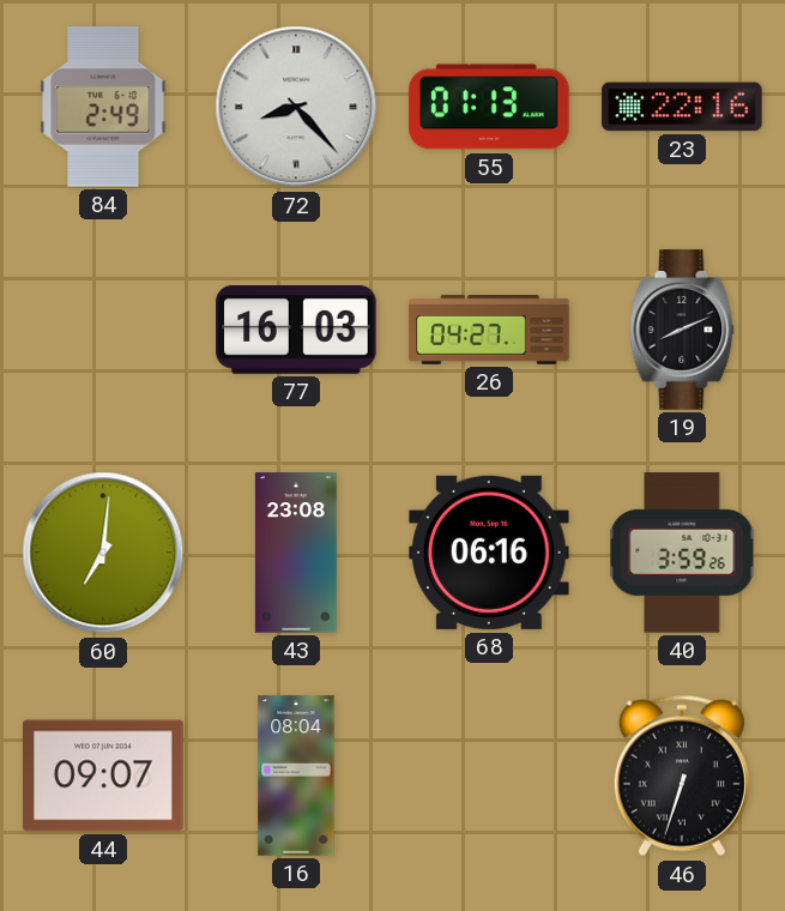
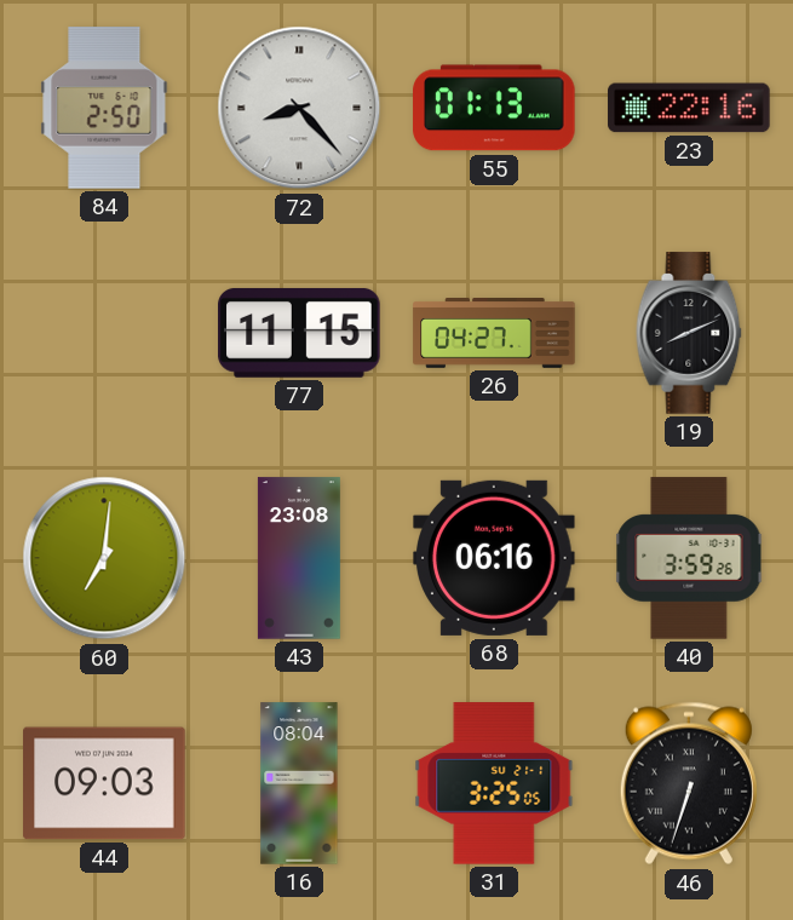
84: 2:49 -> 2:50 (104, 108)
77: 16:03 -> 11:15 (299, 333)
44: 09:07 -> 09:03 (104, 783)
31: none -> 3:25 (494, 783)
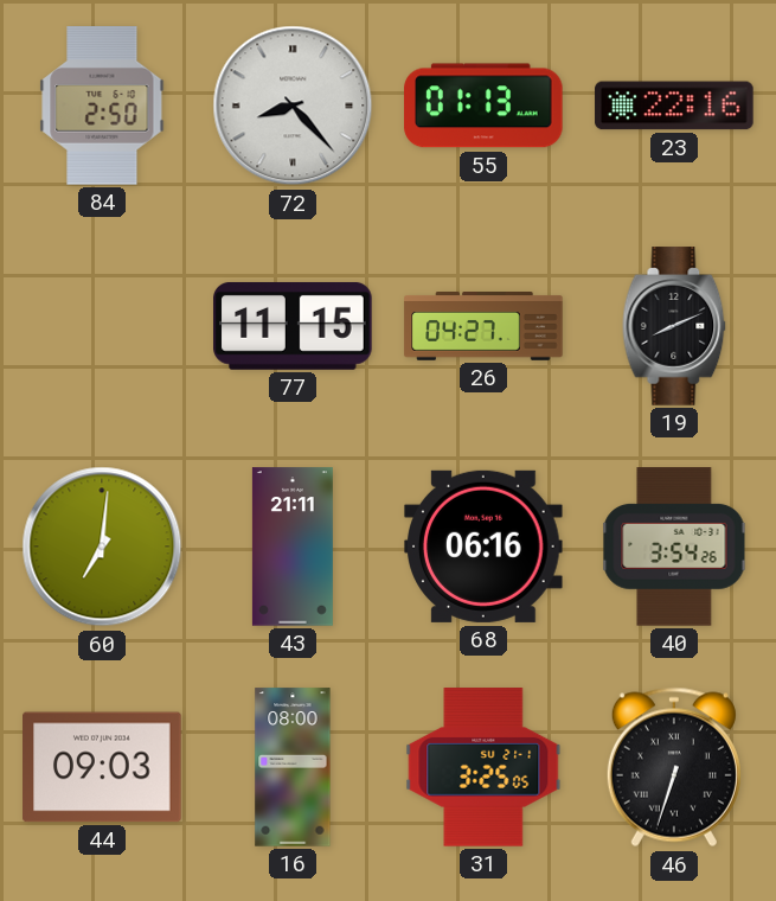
43: 23:08 -> 21:11 (293, 547)
40: 3:59 -> 3:54 (674, 547)
16: 08:04 -> 08:00 (293, 767)
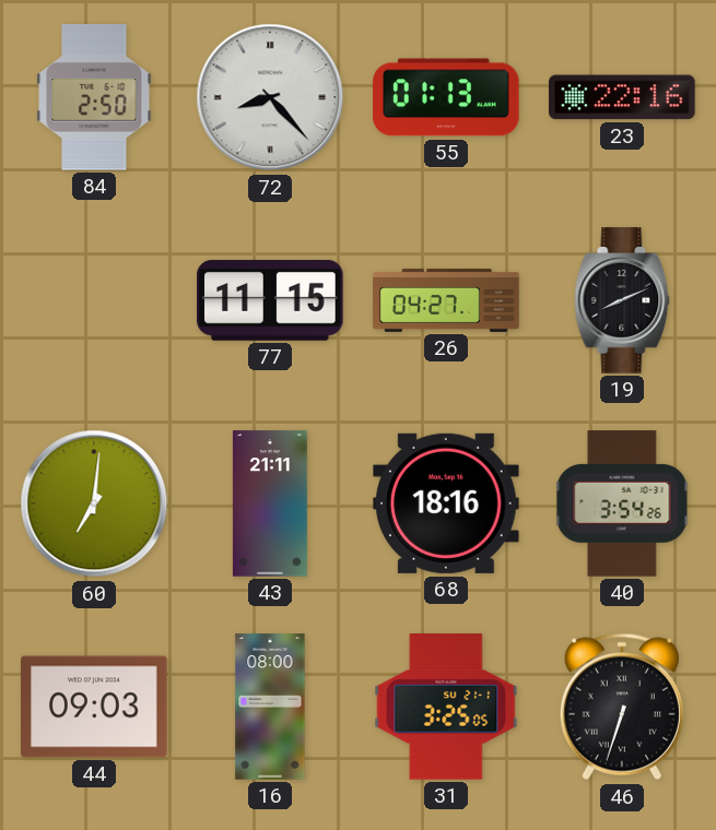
68: 06:16 -> 18:16 (446, 503)
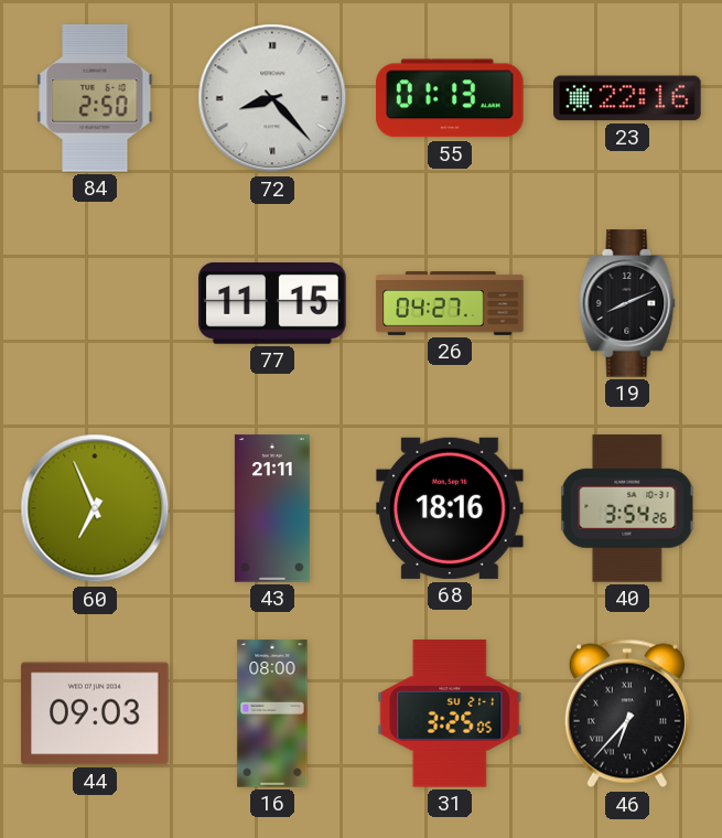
60: 7:01 -> 6:56 (95, 508)
46: 6:33 -> 6:37 (627, 713)
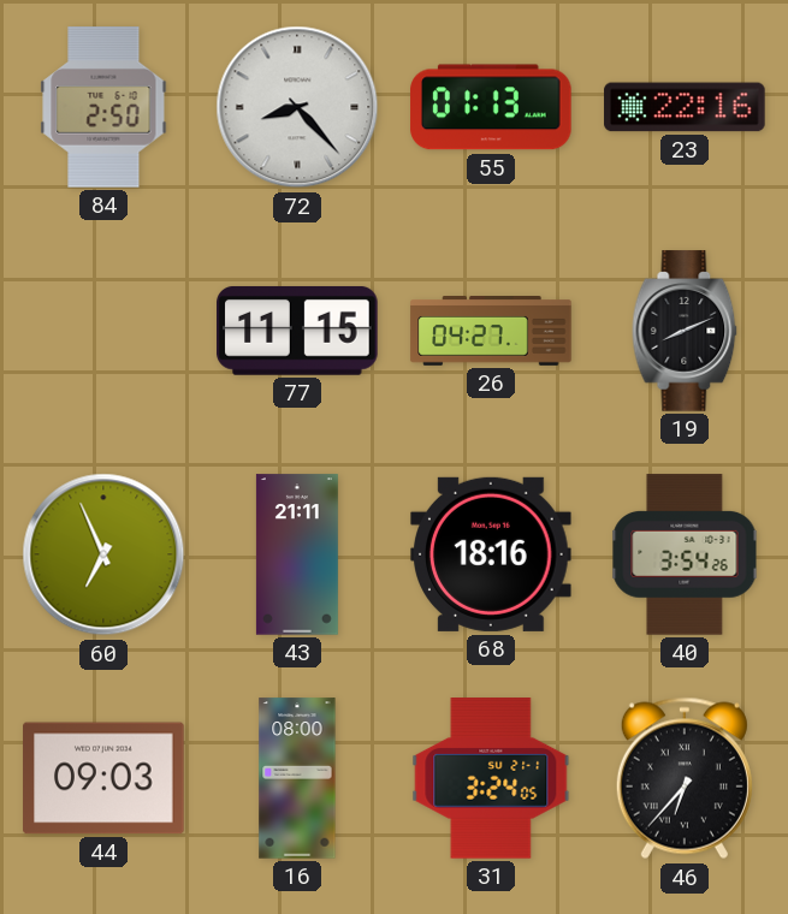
31: 3:25 -> 3:24 (491, 778)
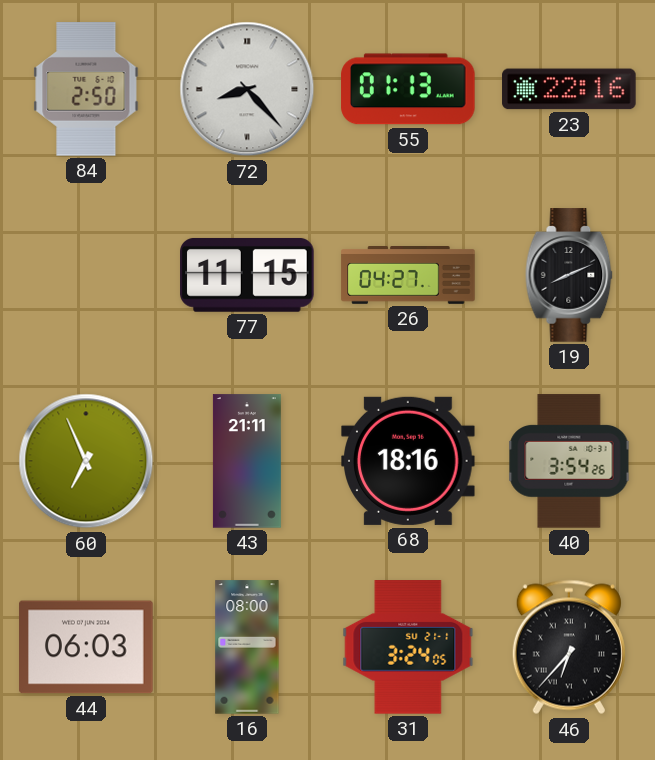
44: 09:03 -> 06:03 (86, 647)
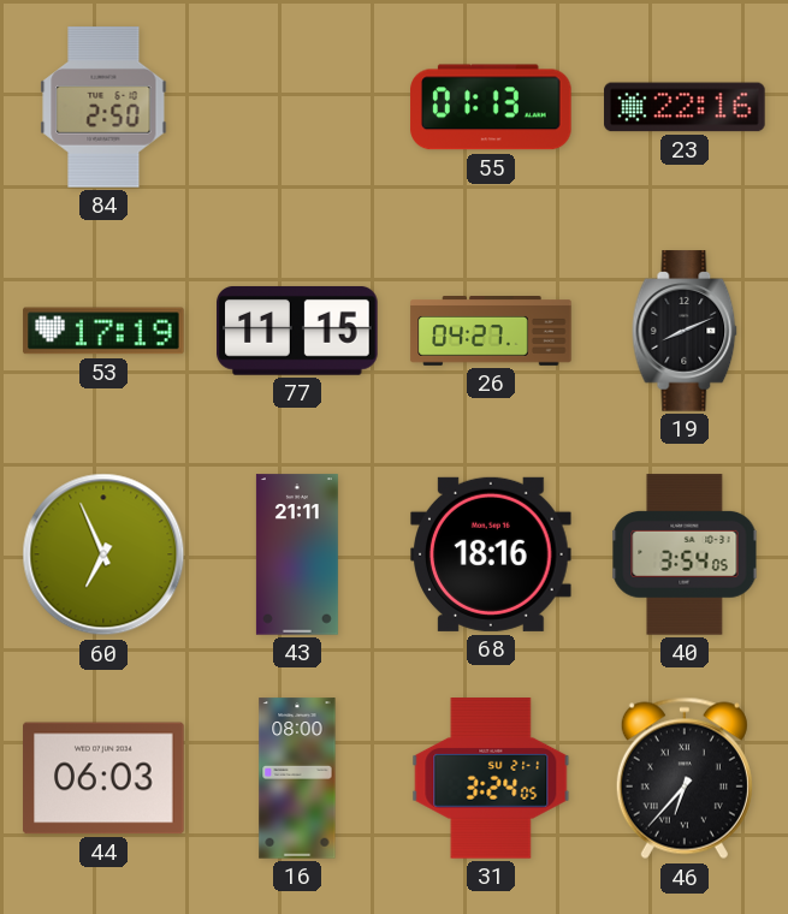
72: 8:23 -> none (247, 89)
53: none -> 17:19 (103, 331)
40: 3:54:26 -> 3:54:05 (685, 554)
